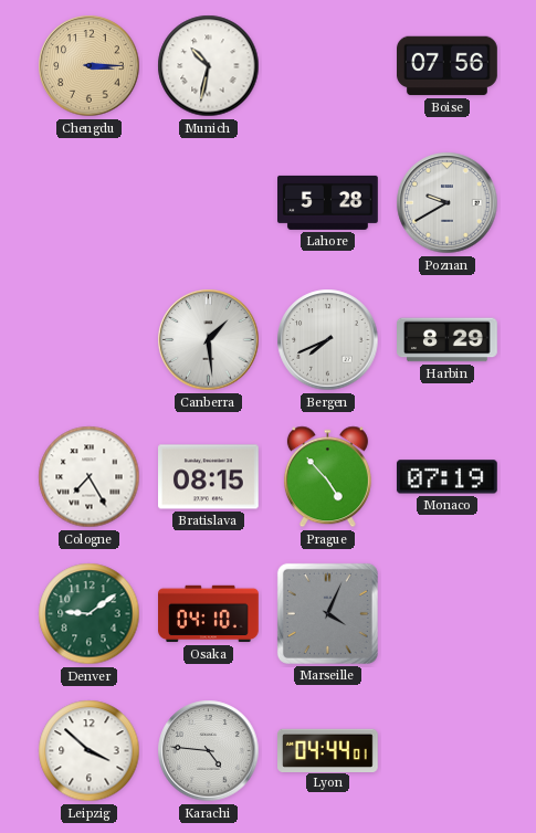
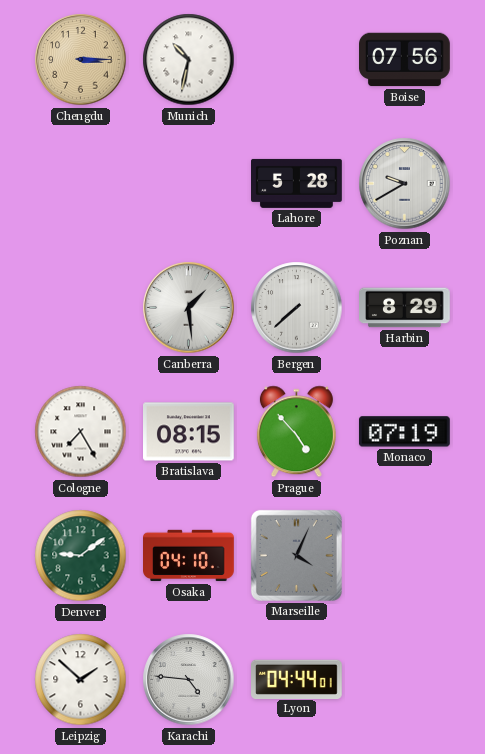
Bergen: 7:41 -> 7:38 (297, 308)
Leipzig: 3:52 -> 1:52 (81, 680)
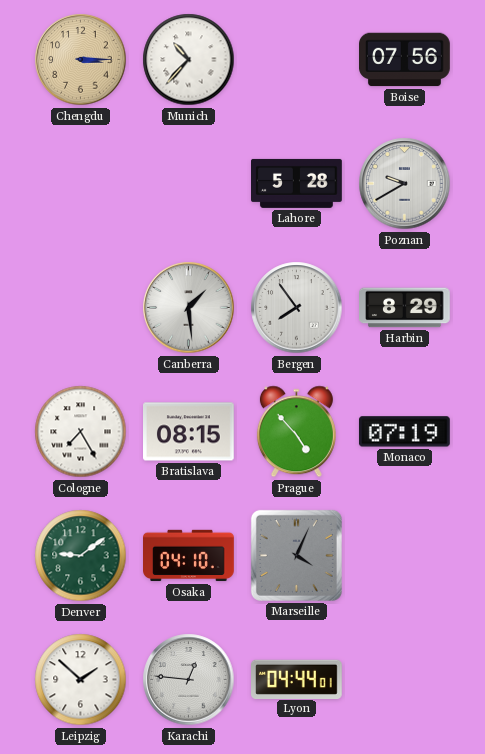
Munich: 10:32 -> 10:37 (189, 60)
Bergen: 7:38 -> 7:54 (297, 308)
Karachi: 4:46 -> 12:46 (189, 680)
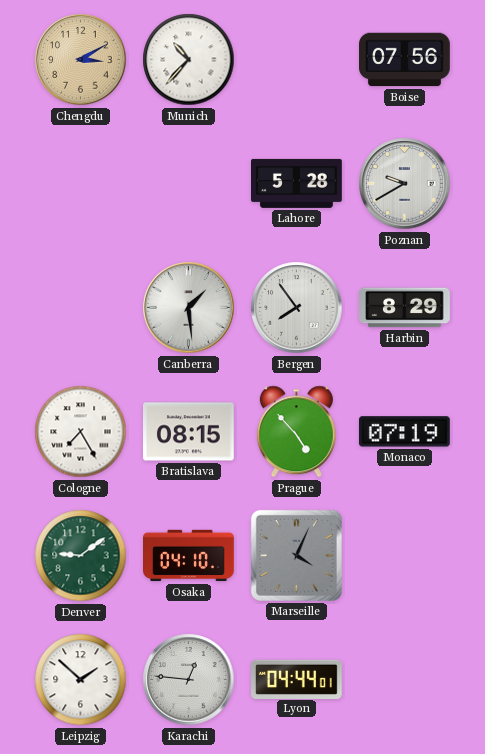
Chengdu: 3:15 -> 3:10 (81, 60)
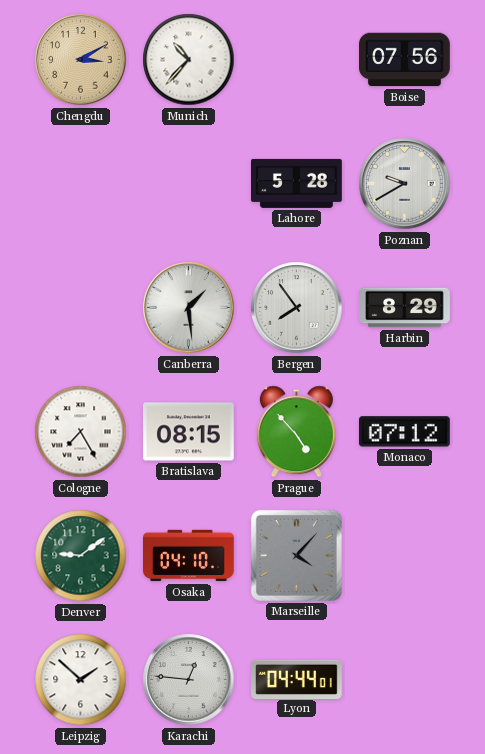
Monaco: 07:19 -> 07:12 (404, 432)
Marseille: 4:04 -> 4:07 (296, 555)
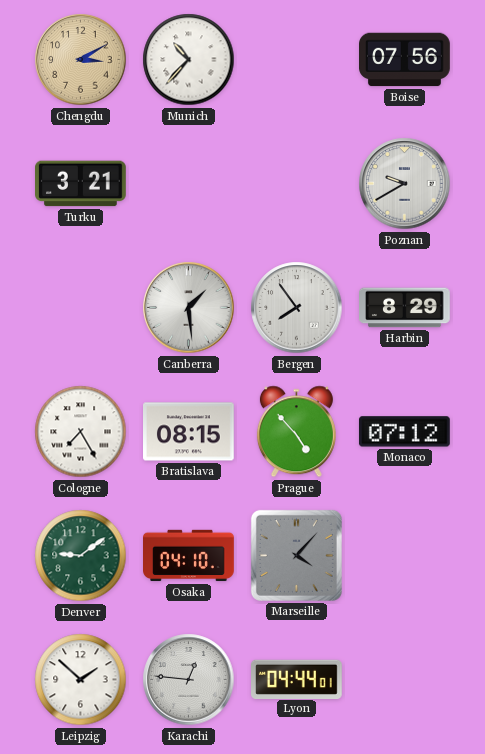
Turku: none -> 3:21 (81, 184)
Lahore: 5:28 -> none (297, 183)
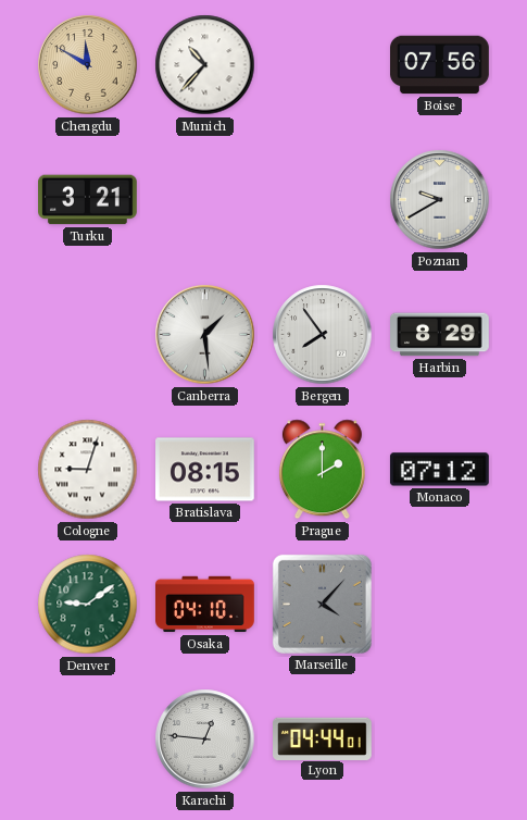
Chengdu: 3:10 -> 11:50 (88, 65)
Cologne: 7:25 -> 9:03 (88, 470)
Prague: 4:53 -> 2:00 (322, 470)
Leipzig: 1:52 -> none (81, 680)
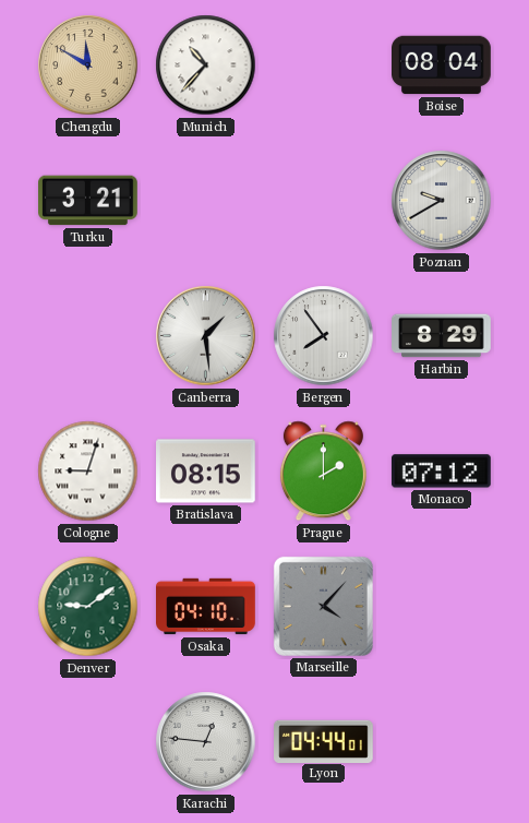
Boise: 07:56 -> 08:04 (442, 65)
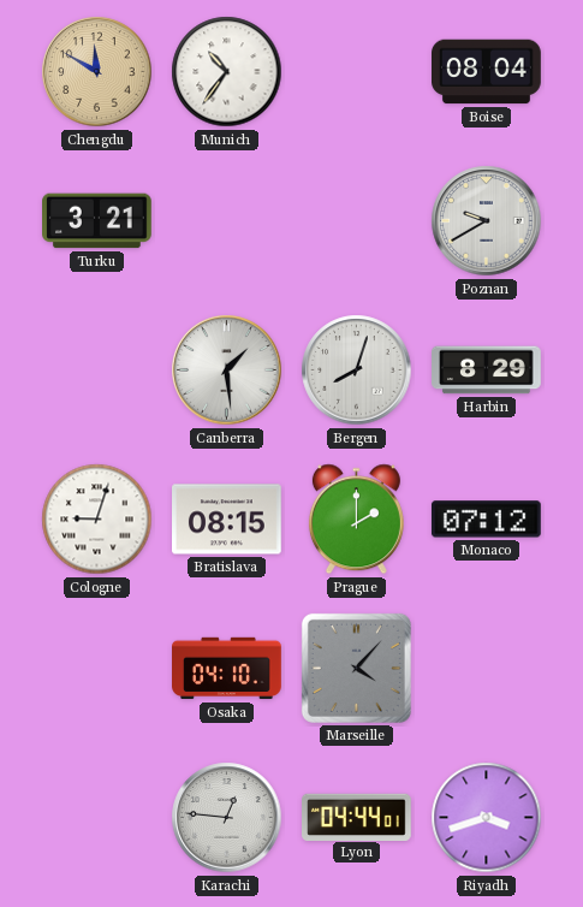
Munich: 10:37 -> 10:36 (227, 72)
Bergen: 7:54 -> 8:03 (357, 370)
Denver: 9:09 -> none (88, 607)
Riyadh: none -> 3:42 (487, 818)
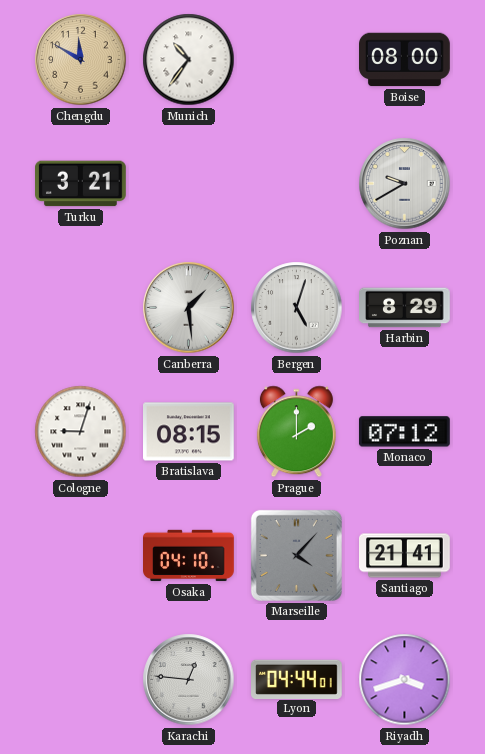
Boise: 08:04 -> 08:00 (405, 60)
Bergen: 8:03 -> 5:03 (297, 308)
Santiago: none -> 21:41 (405, 556)
